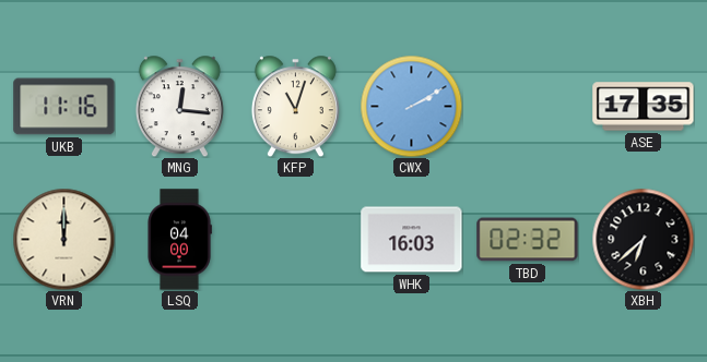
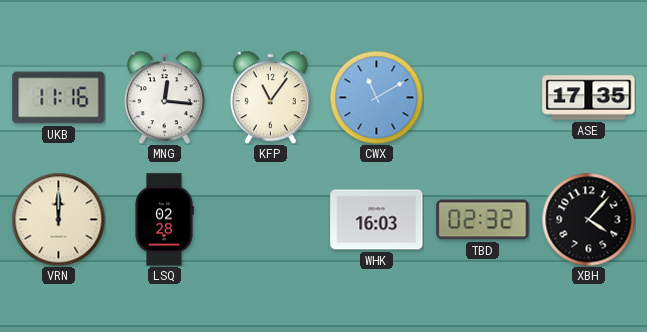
KFP: 11:03 -> 11:06 (270, 97)
CWX: 2:10 -> 11:10 (376, 97)
LSQ: 04:00 -> 02:28 (164, 220)
XBH: 6:38 -> 4:07 (588, 219)
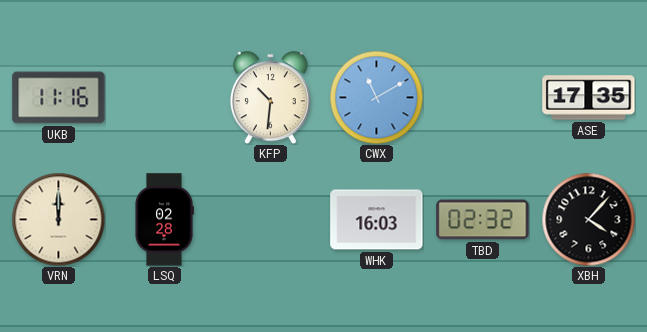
MNG: 12:16 -> none (164, 97)
KFP: 11:06 -> 10:31 (270, 97)
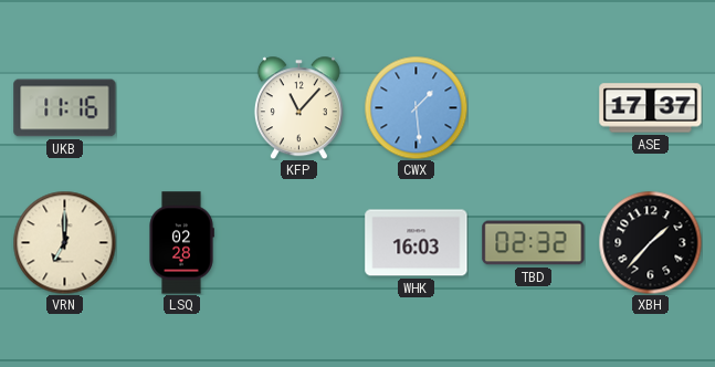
KFP: 10:31 -> 11:07 (298, 107)
CWX: 11:10 -> 1:29 (416, 107)
ASE: 17:35 -> 17:37 (651, 108)
VRN: 12:00 -> 7:00 (64, 242)
XBH: 4:07 -> 1:37 (650, 242)
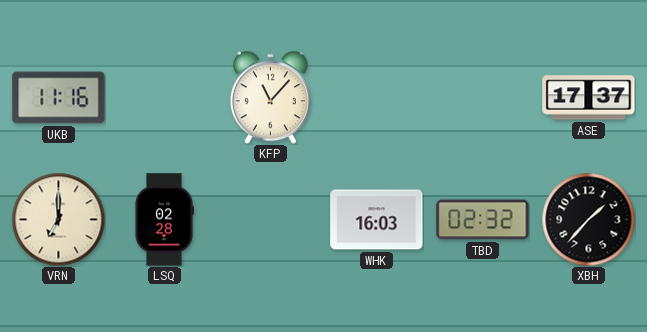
CWX: 1:29 -> none (416, 107)
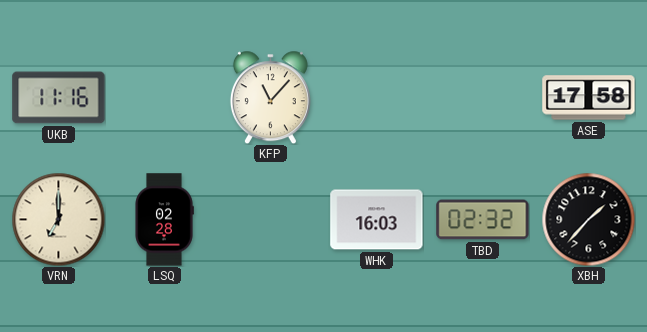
ASE: 17:37 -> 17:58 (589, 98)
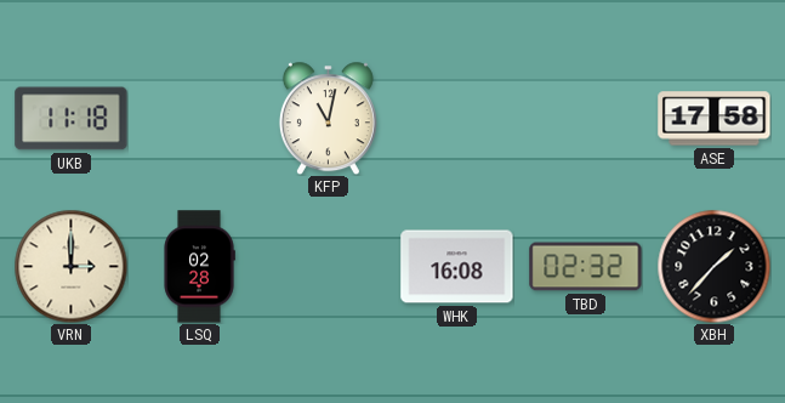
UKB: 11:16 -> 11:18 (72, 119)
KFP: 11:07 -> 11:02 (328, 118)
VRN: 7:00 -> 3:00 (70, 266)
WHK: 16:03 -> 16:08 (457, 267)
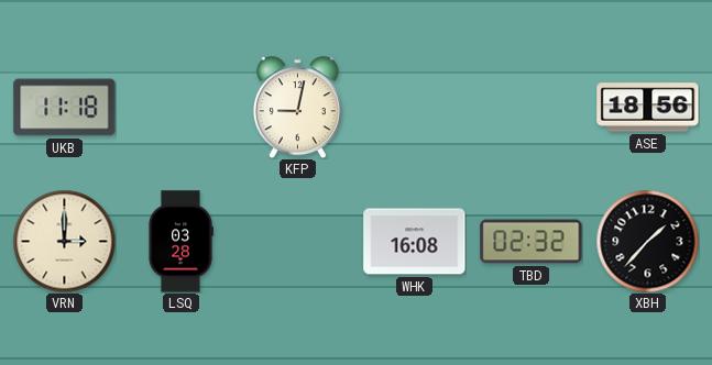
KFP: 11:02 -> 9:02 (297, 107)
ASE: 17:58 -> 18:56 (648, 108)
LSQ: 02:28 -> 03:28 (180, 242)
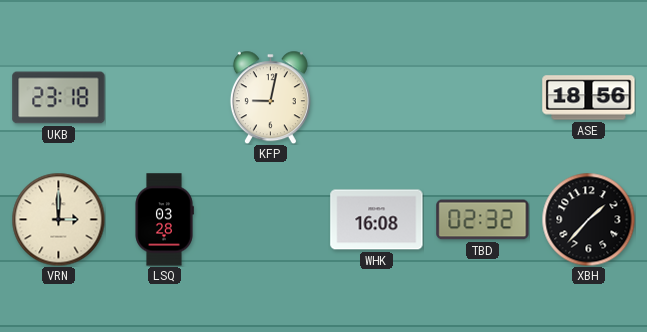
UKB: 11:18 -> 23:18 (59, 98)
